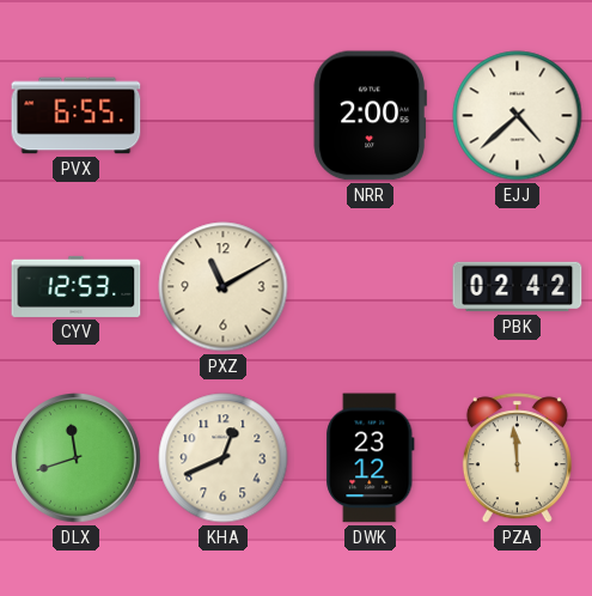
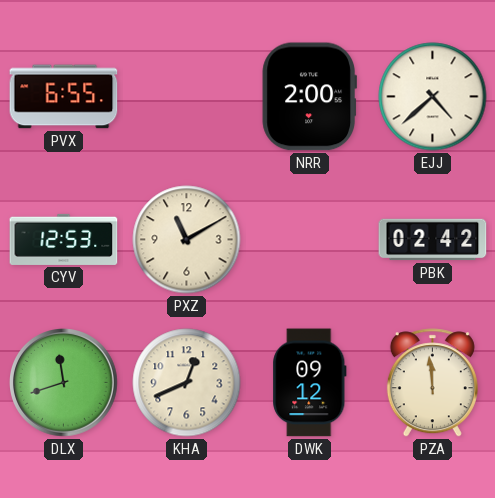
DWK: 23:12 -> 09:12 (310, 383)
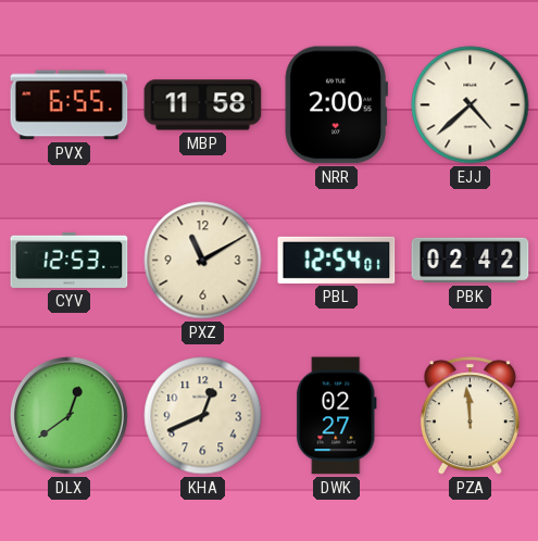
MBP: none -> 11:58 (203, 105)
PBL: none -> 12:54 (337, 260)
DLX: 11:42 -> 12:39 (70, 416)
DWK: 09:12 -> 02:27 (337, 416)
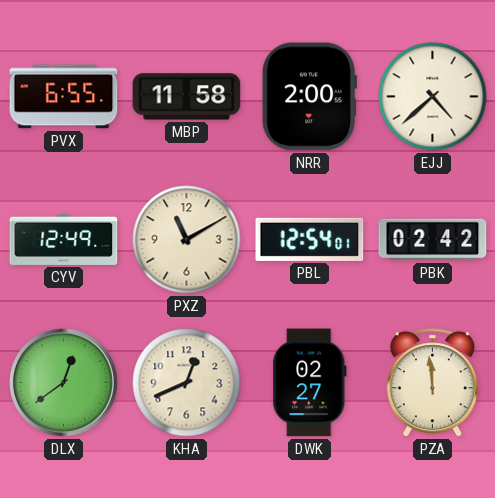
CYV: 12:53 -> 12:49 (64, 239)
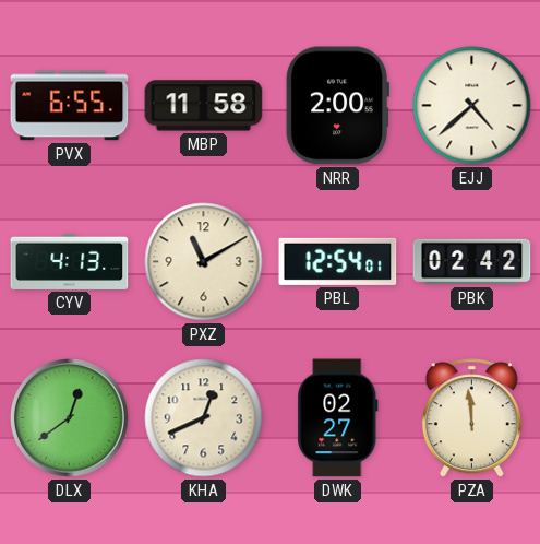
CYV: 12:49 -> 4:13 (70, 261)
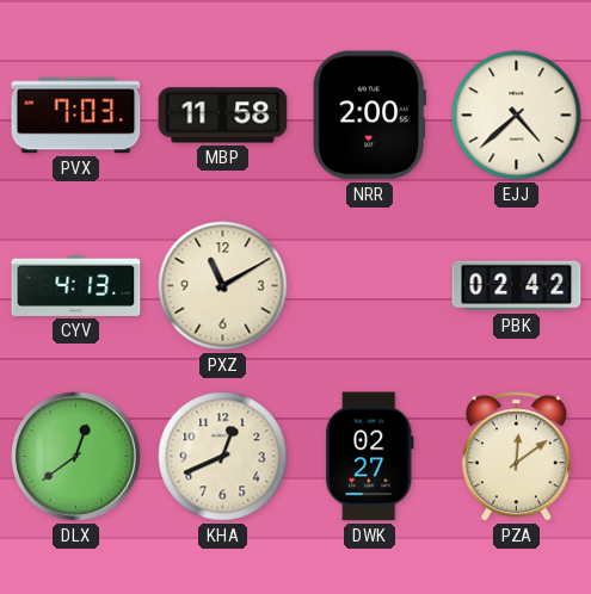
PVX: 6:55 -> 7:03 (76, 116)
PBL: 12:54 -> none (338, 261)
PZA: 11:59 -> 12:09 (516, 457)
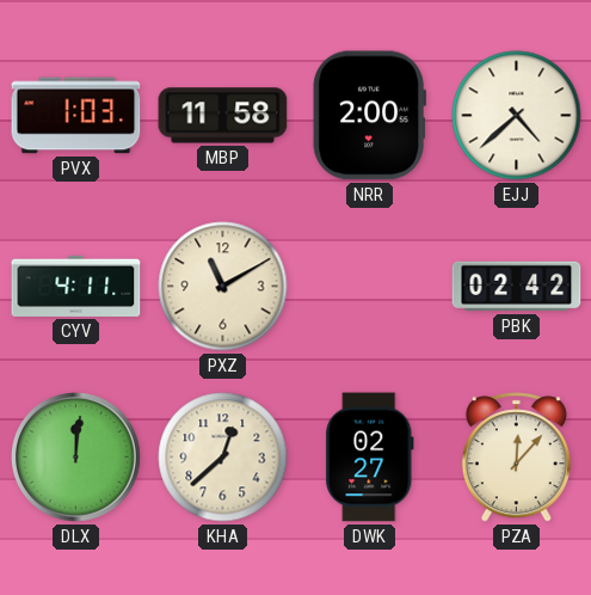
PVX: 7:03 -> 1:03 (76, 116)
CYV: 4:13 -> 4:11 (76, 286)
DLX: 12:39 -> 12:01 (76, 458)
KHA: 12:41 -> 12:38 (223, 458)
PZA: 12:09 -> 12:07 (516, 458)
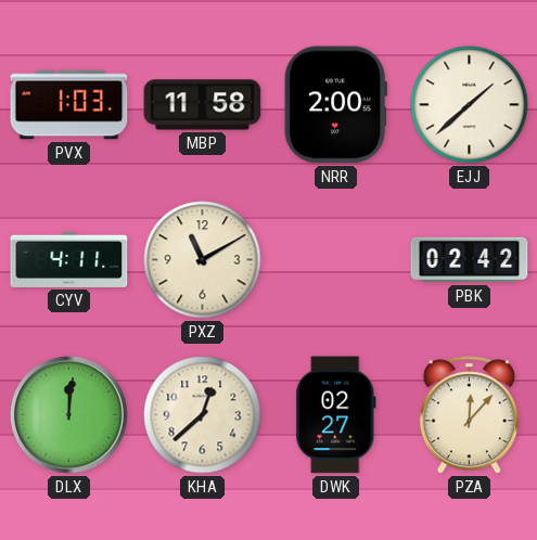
EJJ: 4:38 -> 1:38 (470, 105)
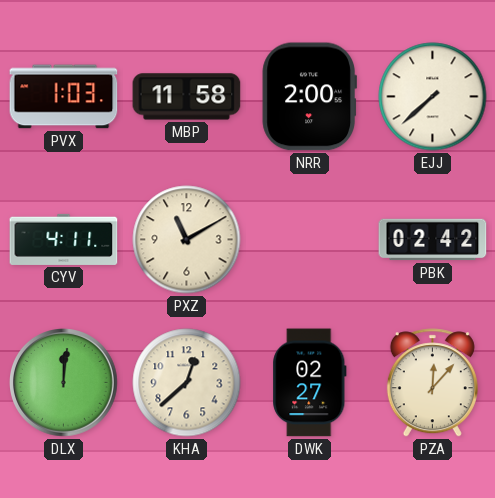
EJJ: 1:38 -> 7:38 (433, 97)
